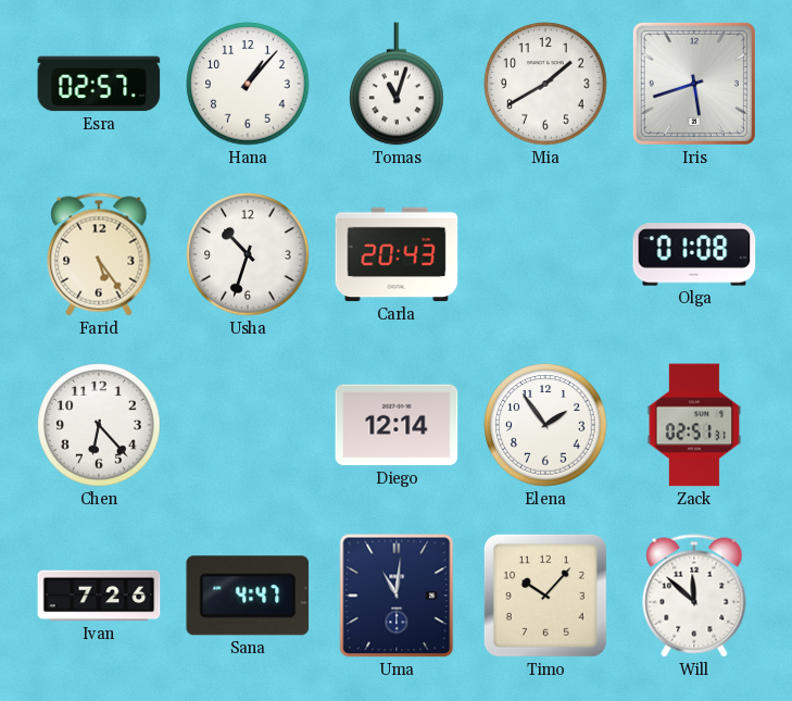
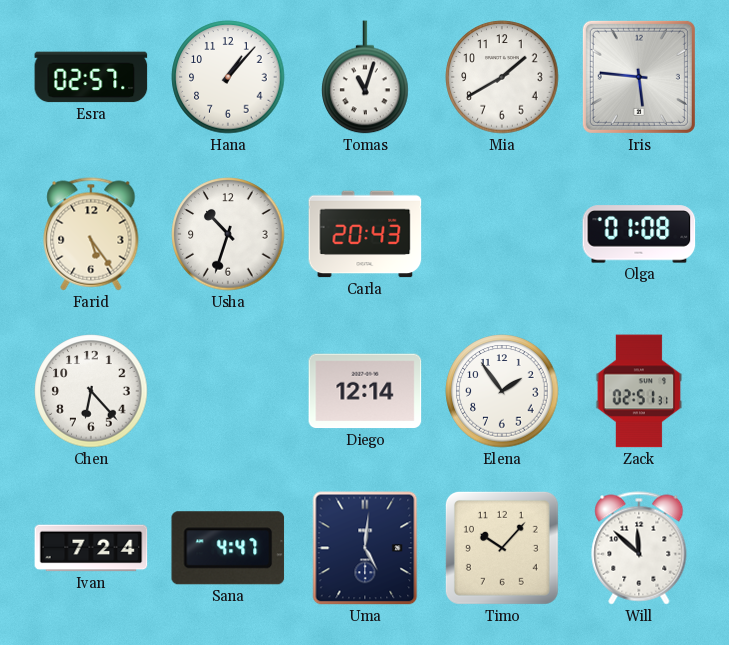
Iris: 5:42 -> 5:46 (639, 77)
Ivan: 7:26 -> 7:24 (91, 548)
Uma: 11:01 -> 5:01 (365, 548)
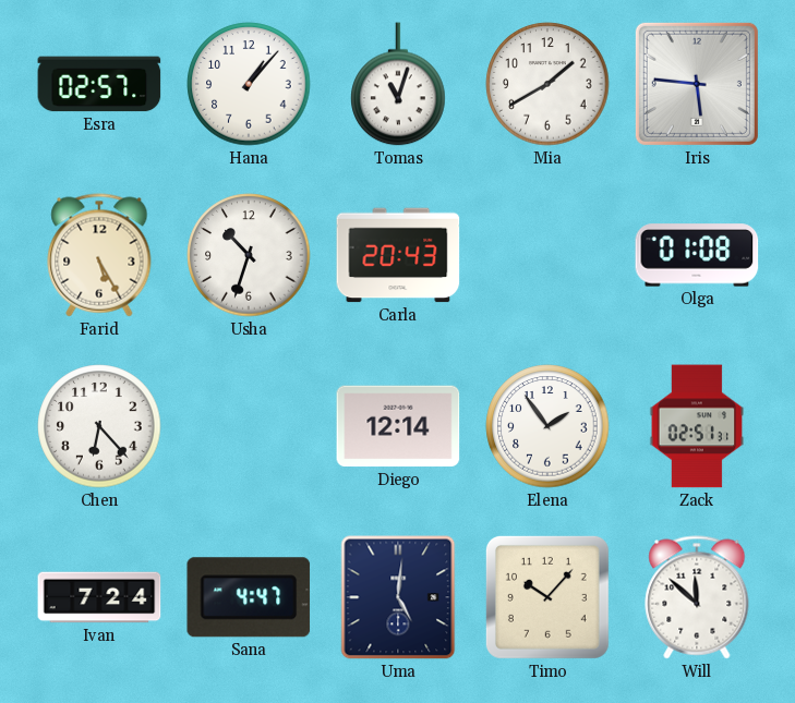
Farid: 5:24 -> 5:25 (99, 255)
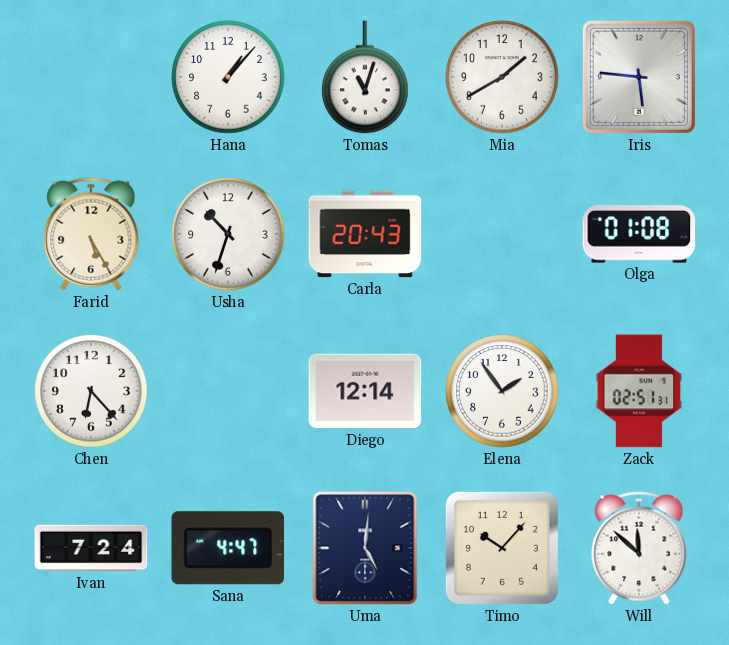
Esra: 02:57 -> none (99, 84)
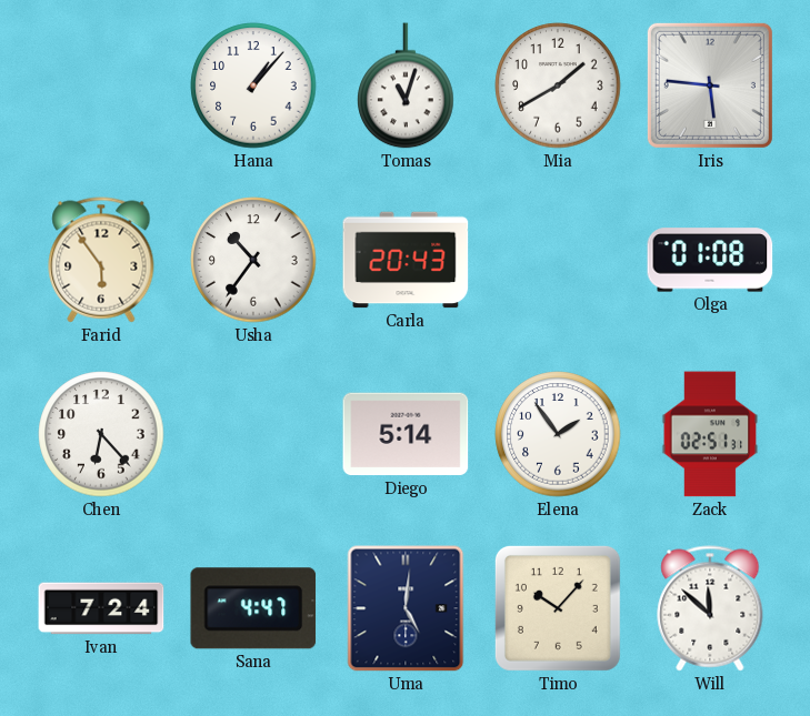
Farid: 5:25 -> 5:54 (101, 260)
Usha: 10:33 -> 10:36 (253, 260)
Diego: 12:14 -> 5:14 (406, 434)
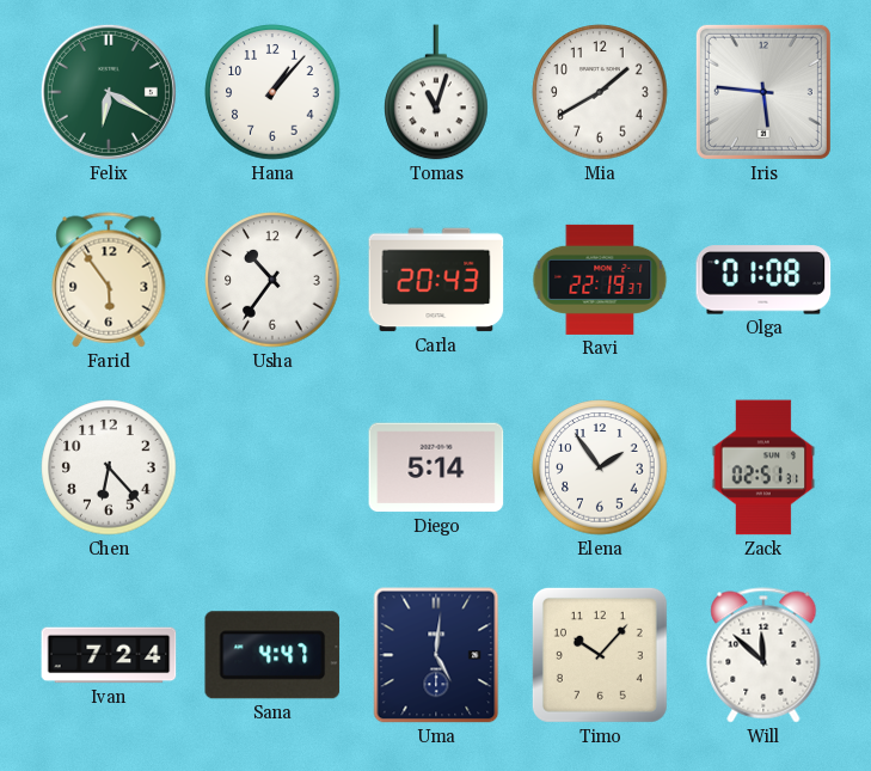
Felix: none -> 6:20 (109, 92)
Ravi: none -> 22:19 (600, 280)
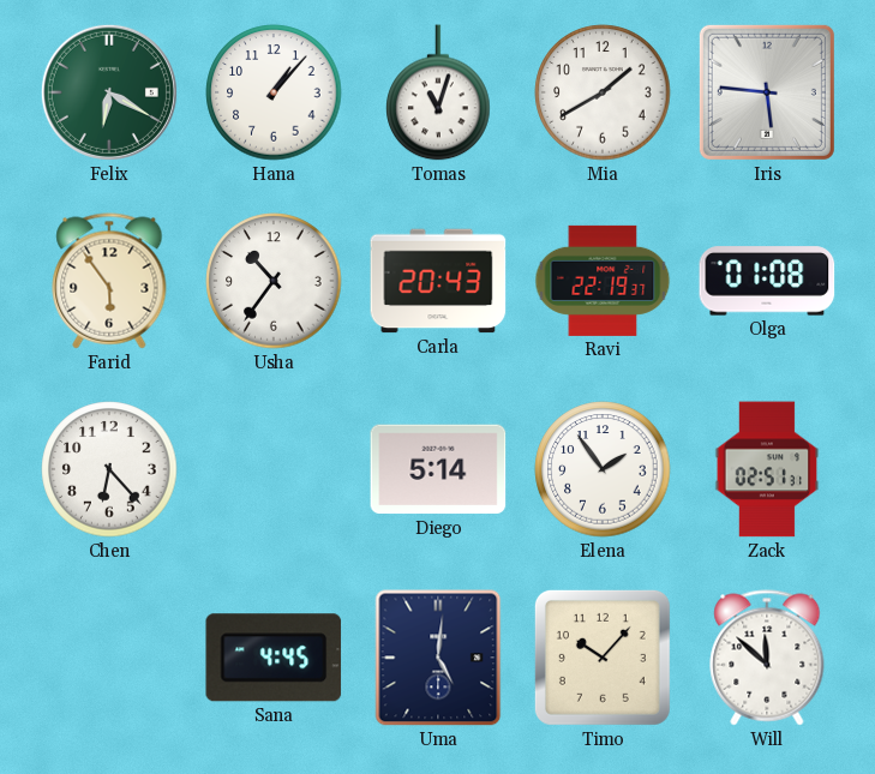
Ivan: 7:24 -> none (109, 655)
Sana: 4:47 -> 4:45 (274, 658)
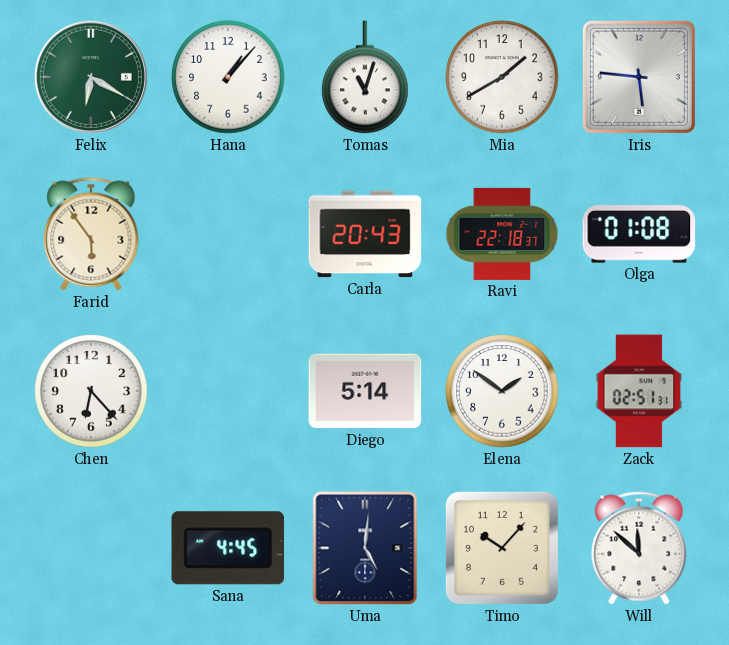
Usha: 10:36 -> none (274, 281)
Ravi: 22:19 -> 22:18 (502, 234)
Elena: 1:54 -> 1:51 (502, 391)
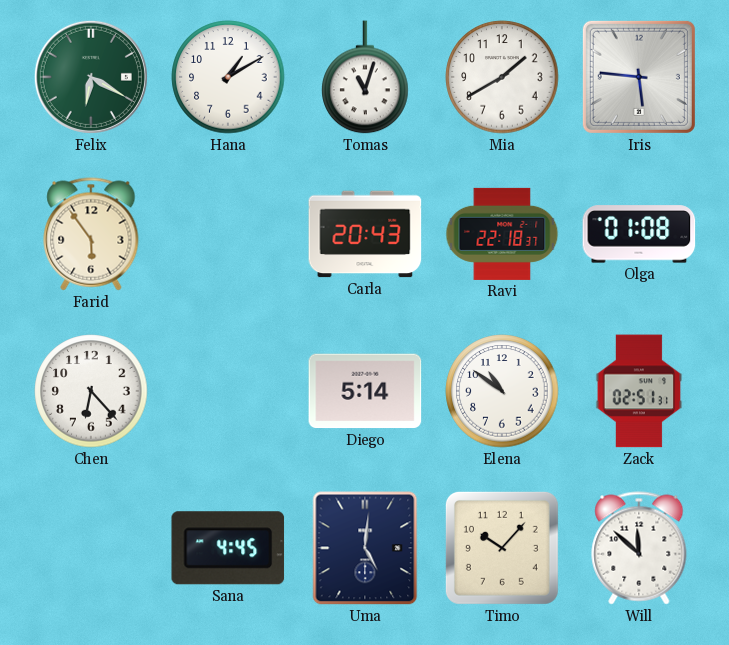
Hana: 1:07 -> 1:10 (228, 77)
Elena: 1:51 -> 10:51 (502, 391)
